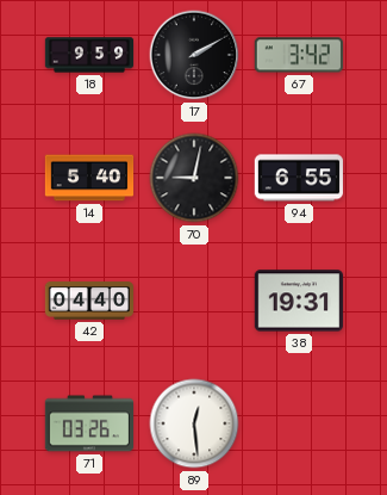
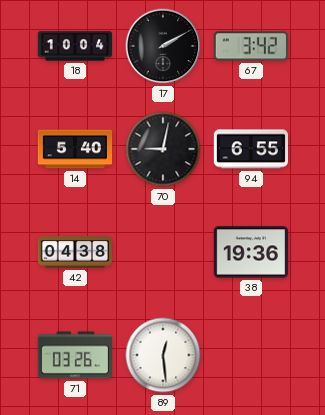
18: 9:59 -> 10:04 (75, 46)
42: 04:40 -> 04:38 (74, 252)
38: 19:31 -> 19:36 (250, 252)
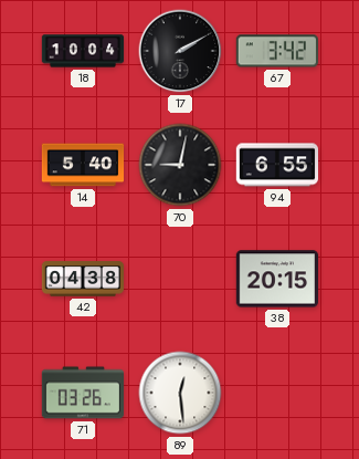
38: 19:36 -> 20:15 (276, 279)
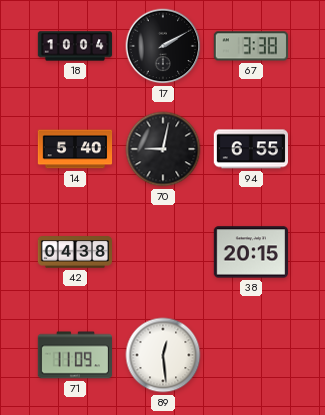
67: 3:42 -> 3:38 (251, 46)
71: 03:26 -> 11:09 (74, 355)
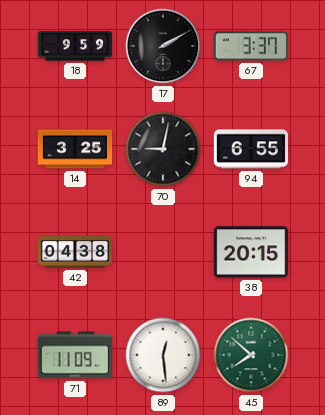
18: 10:04 -> 9:59 (75, 46)
67: 3:38 -> 3:37 (251, 46)
14: 5:40 -> 3:25 (75, 149)
45: none -> 7:52 (251, 355)
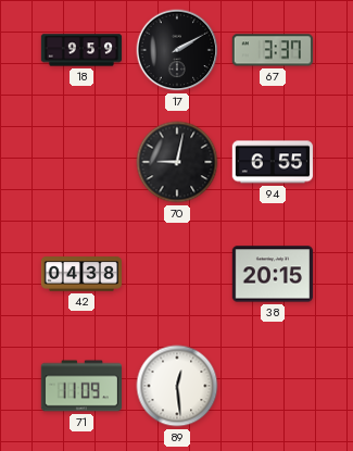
14: 3:25 -> none (75, 149)
45: 7:52 -> none (251, 355)
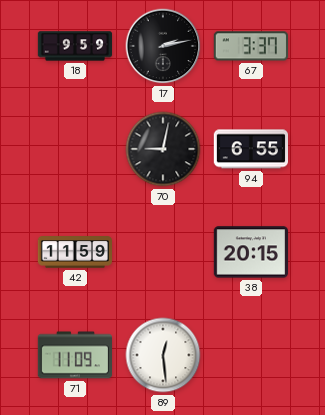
17: 2:10 -> 2:13 (163, 46)
42: 04:38 -> 11:59 (74, 252)
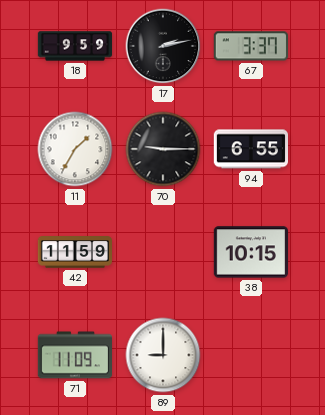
11: none -> 1:35 (75, 149)
70: 9:02 -> 9:15 (163, 149)
38: 20:15 -> 10:15 (250, 252)
89: 12:29 -> 9:00 (163, 355)
